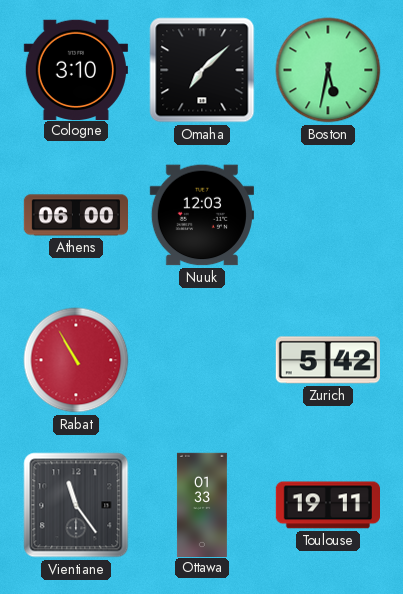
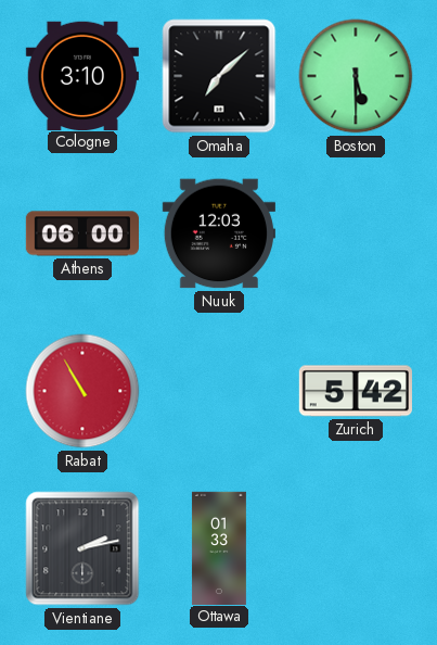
Boston: 5:32 -> 5:30 (356, 76)
Vientiane: 11:24 -> 2:13 (82, 548)
Toulouse: 19:11 -> none (327, 505)
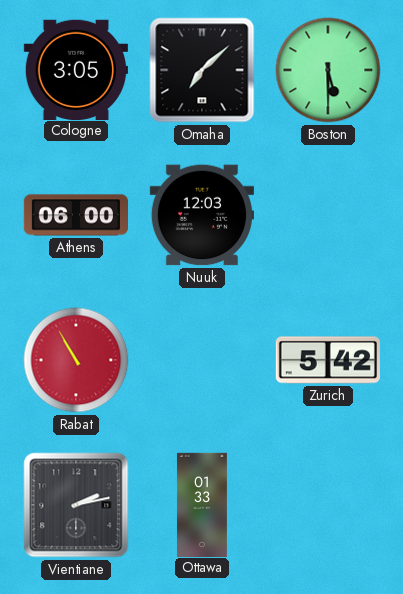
Cologne: 3:10 -> 3:05 (76, 69)
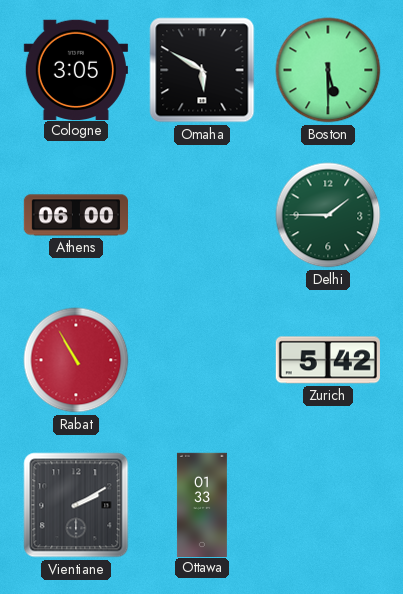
Omaha: 7:08 -> 5:50 (202, 70)
Nuuk: 12:03 -> none (202, 215)
Delhi: none -> 1:45 (328, 215)
Vientiane: 2:13 -> 2:10 (76, 505)
